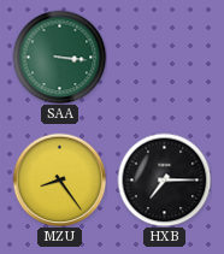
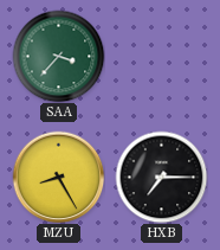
SAA: 3:16 -> 3:37 (58, 56)
MZU: 8:24 -> 8:25 (58, 177)
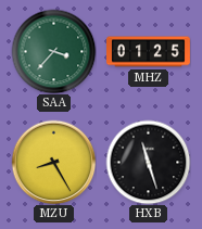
MHZ: none -> 01:25 (149, 52)
HXB: 7:15 -> 11:27 (148, 162)
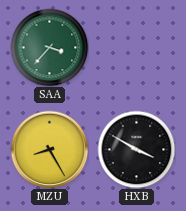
MHZ: 01:25 -> none (149, 52)
HXB: 11:27 -> 3:50 (136, 149)
